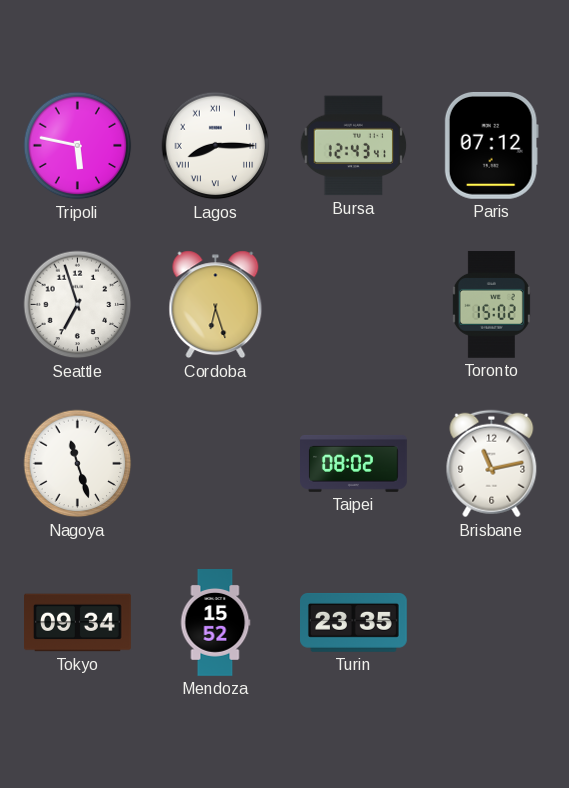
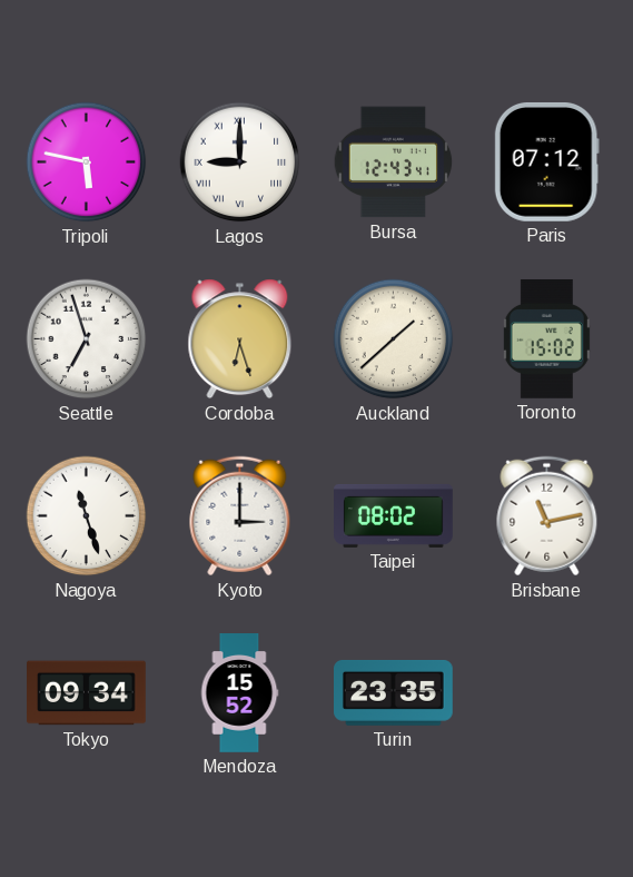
Lagos: 8:15 -> 9:00 (240, 162)
Auckland: none -> 1:38 (394, 339)
Kyoto: none -> 3:00 (240, 516)
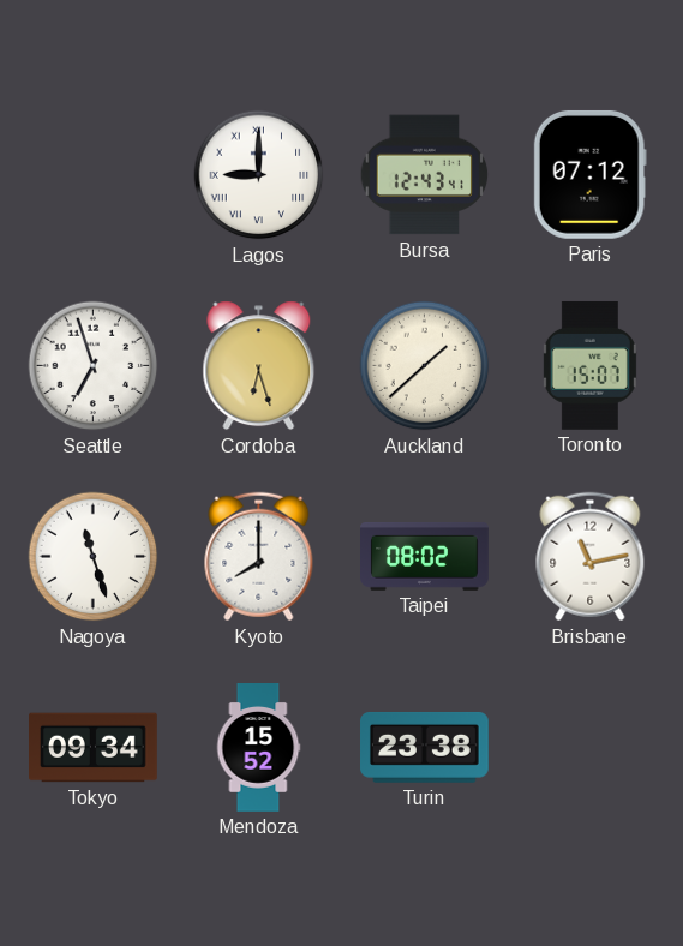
Tripoli: 5:47 -> none (87, 162)
Toronto: 15:02 -> 15:07 (589, 366)
Kyoto: 3:00 -> 8:00 (259, 557)
Turin: 23:35 -> 23:38 (425, 747)
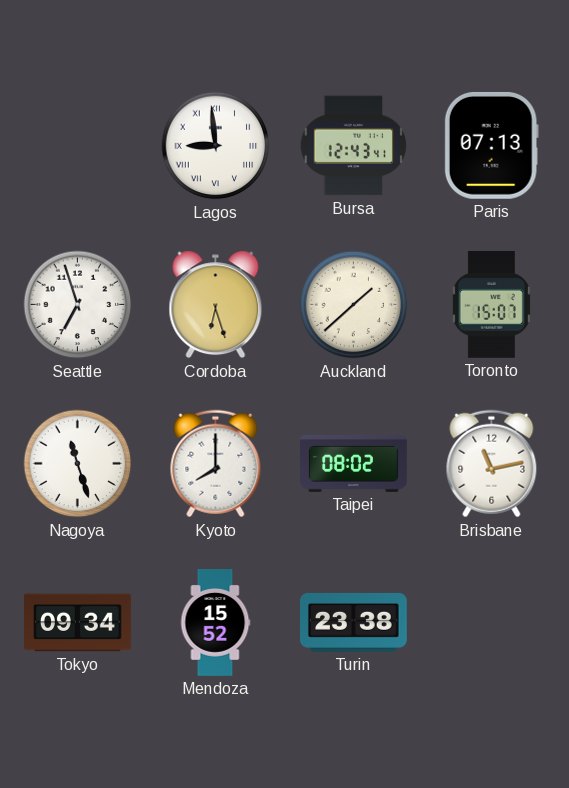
Lagos: 9:00 -> 8:59 (216, 146)
Paris: 07:12 -> 07:13 (491, 145)
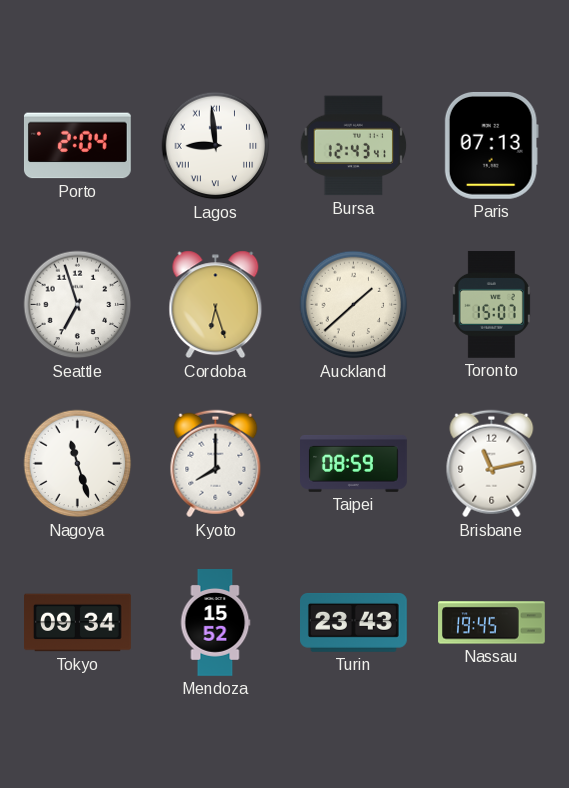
Porto: none -> 2:04 (77, 146)
Taipei: 08:02 -> 08:59 (354, 463)
Turin: 23:38 -> 23:43 (354, 622)
Nassau: none -> 19:45 (492, 623)
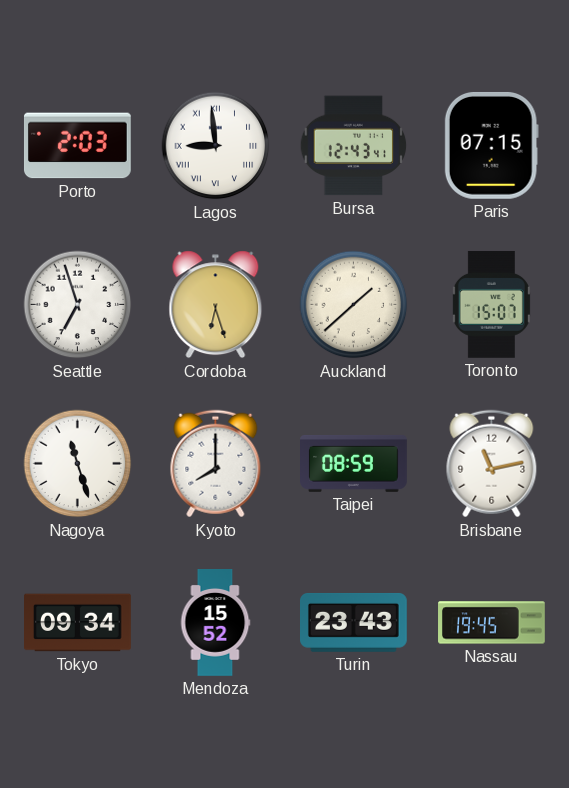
Porto: 2:04 -> 2:03 (77, 146)
Paris: 07:13 -> 07:15 (491, 145)
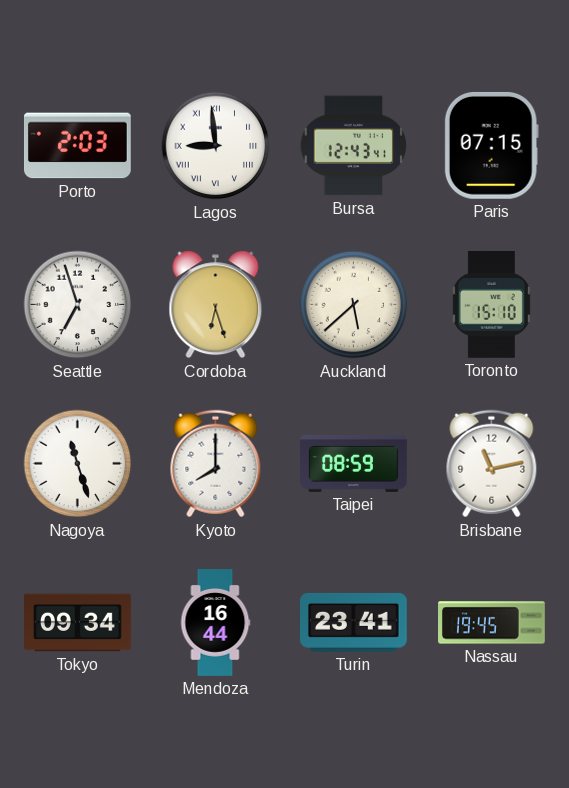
Auckland: 1:38 -> 5:38 (354, 305)
Toronto: 15:07 -> 15:10 (491, 305)
Mendoza: 15:52 -> 16:44 (215, 623)
Turin: 23:43 -> 23:41 (354, 622)
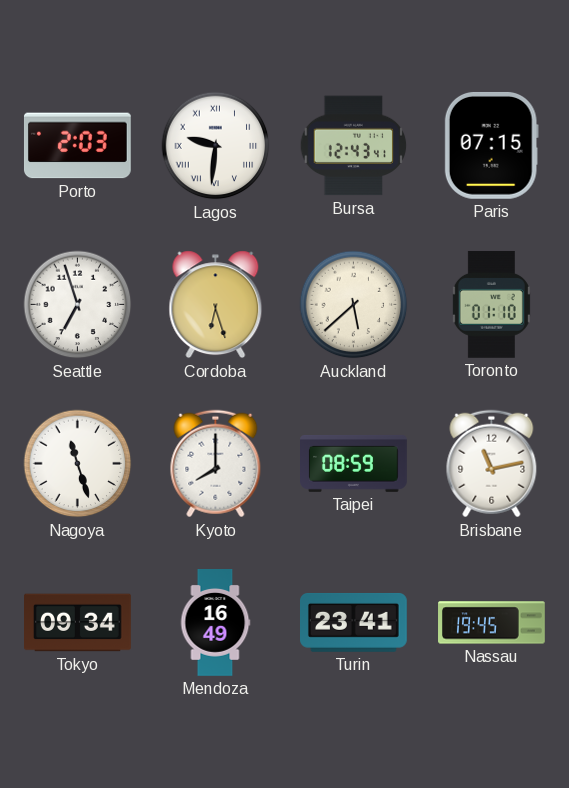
Lagos: 8:59 -> 9:31 (216, 146)
Toronto: 15:10 -> 01:10 (491, 305)
Mendoza: 16:44 -> 16:49 (215, 623)
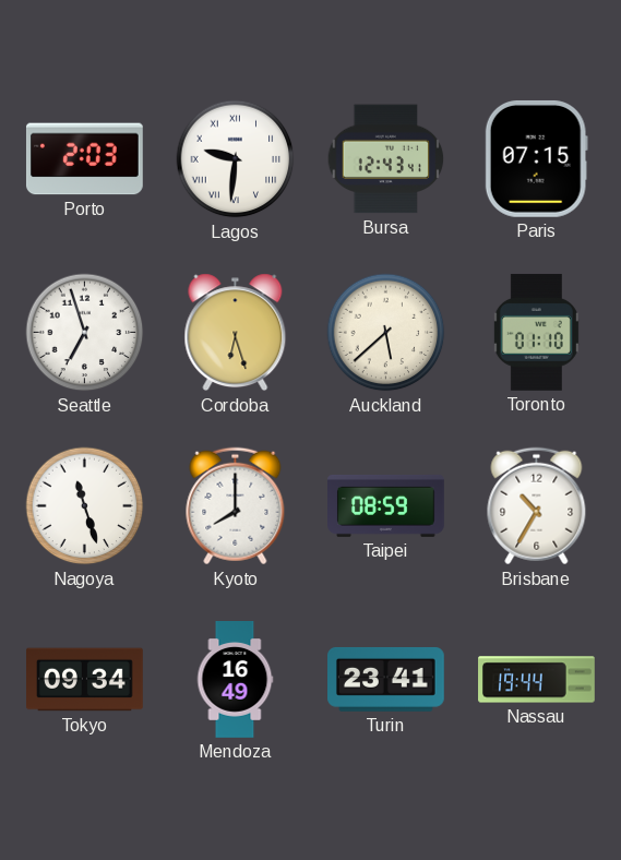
Brisbane: 11:13 -> 10:35 (537, 506)
Nassau: 19:45 -> 19:44 (537, 680)
